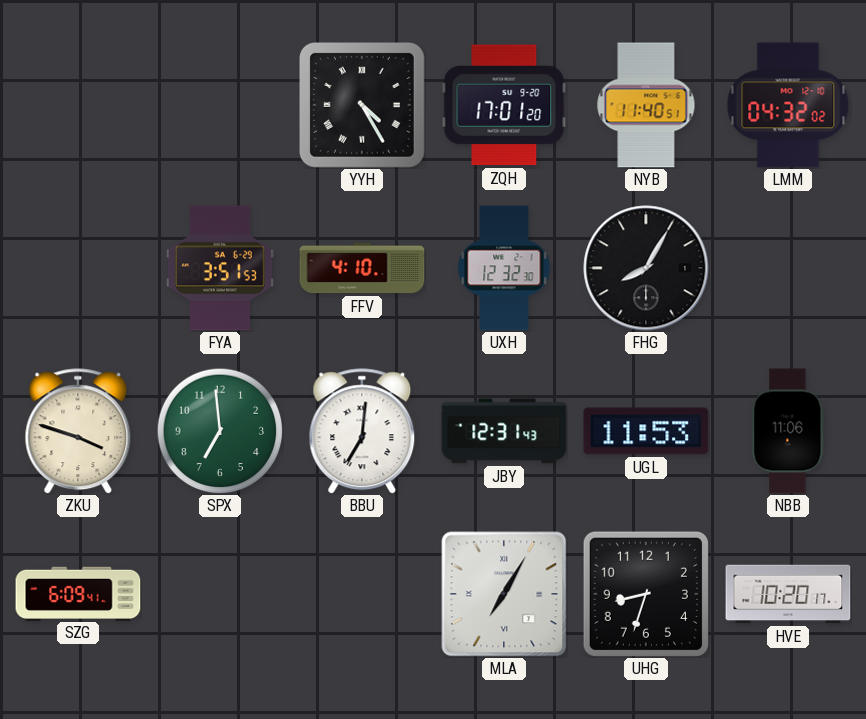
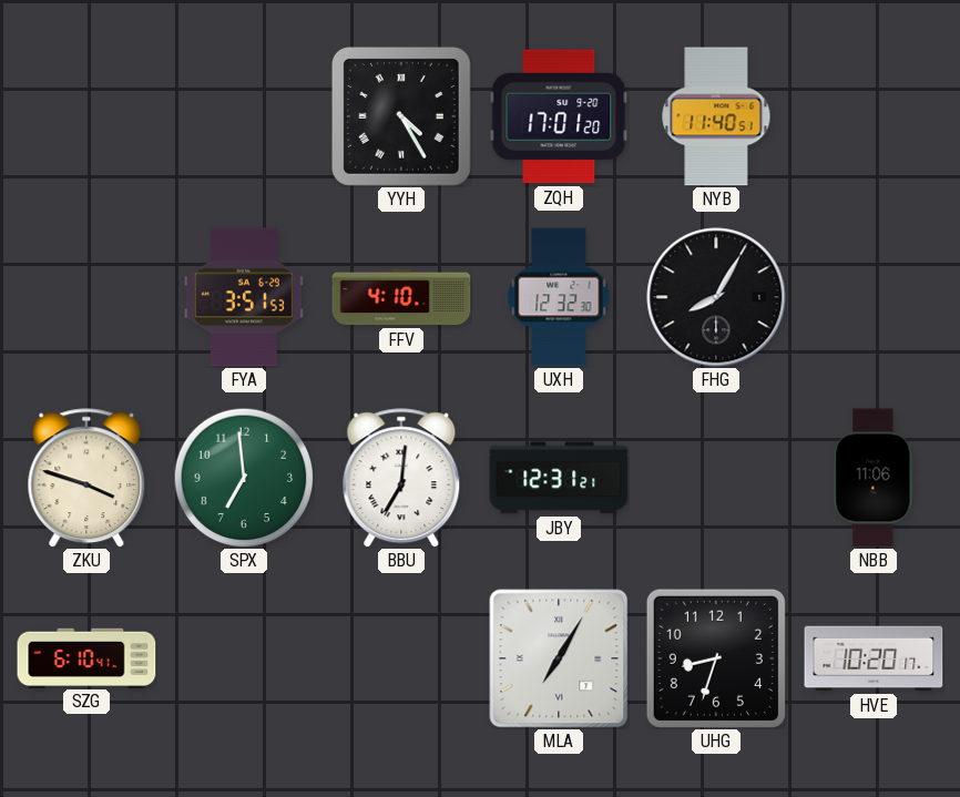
LMM: 04:32 -> none (788, 105)
JBY: 12:31:43 -> 12:31:21 (559, 478)
UGL: 11:53 -> none (646, 431)
SZG: 6:09 -> 6:10 (86, 657)
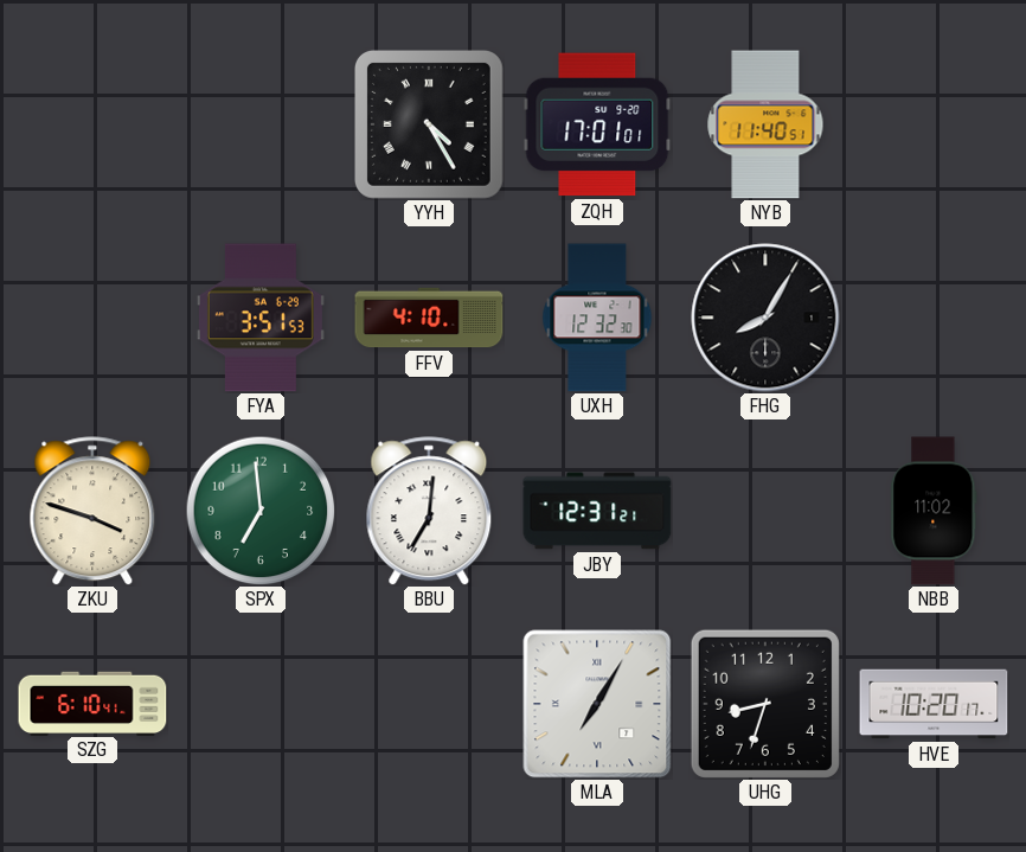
ZQH: 17:01:20 -> 17:01:01 (597, 124)
NBB: 11:06 -> 11:02 (934, 511)
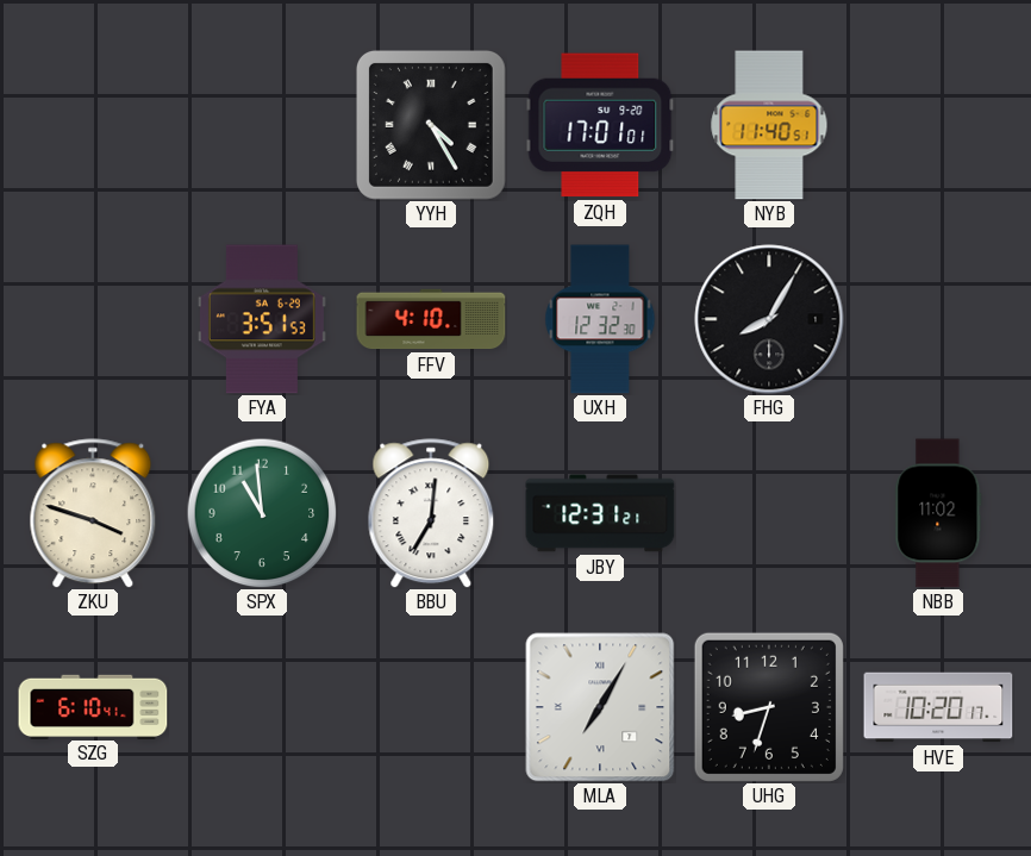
SPX: 6:59 -> 10:59 (262, 513)
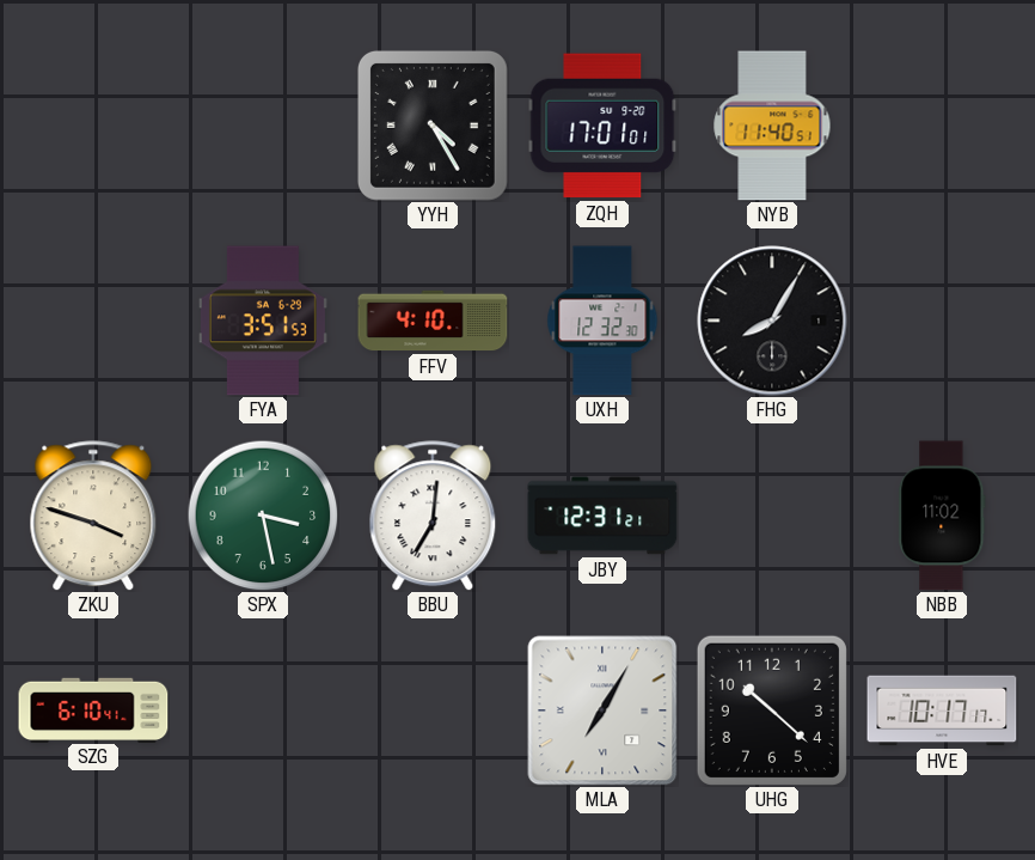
SPX: 10:59 -> 3:28 (263, 516)
UHG: 8:33 -> 10:22 (772, 710)
HVE: 10:20 -> 10:17 (942, 710)
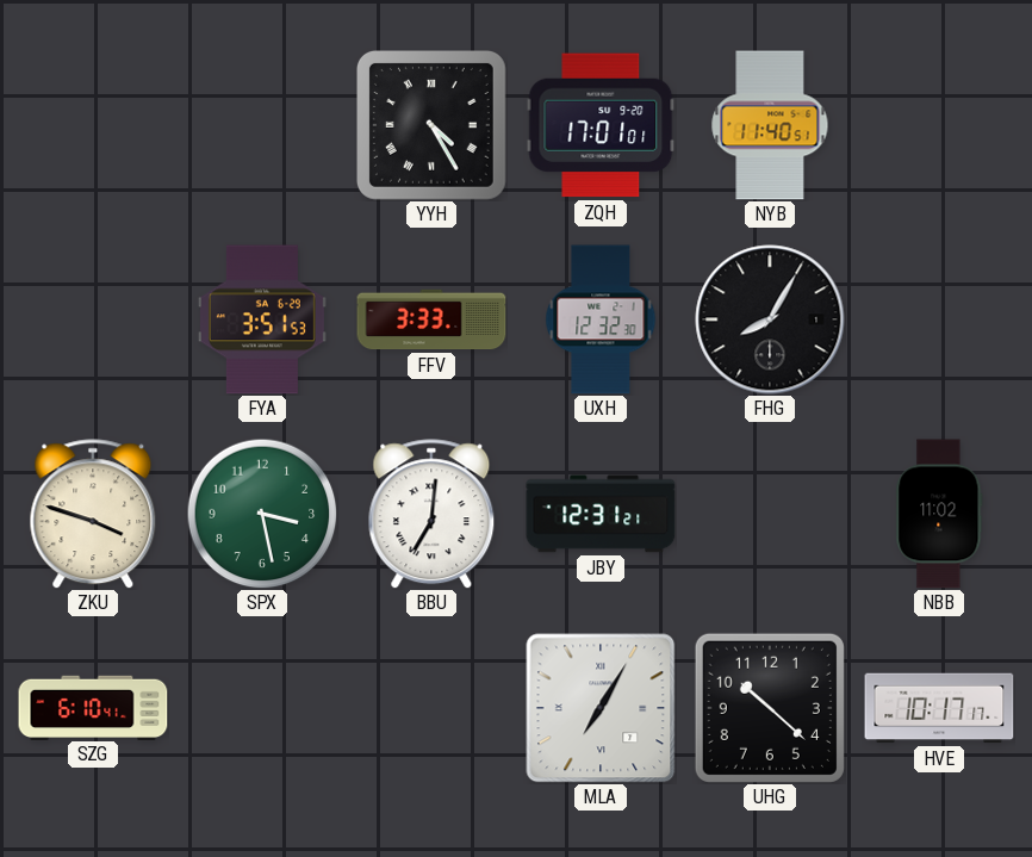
FFV: 4:10 -> 3:33 (431, 319)
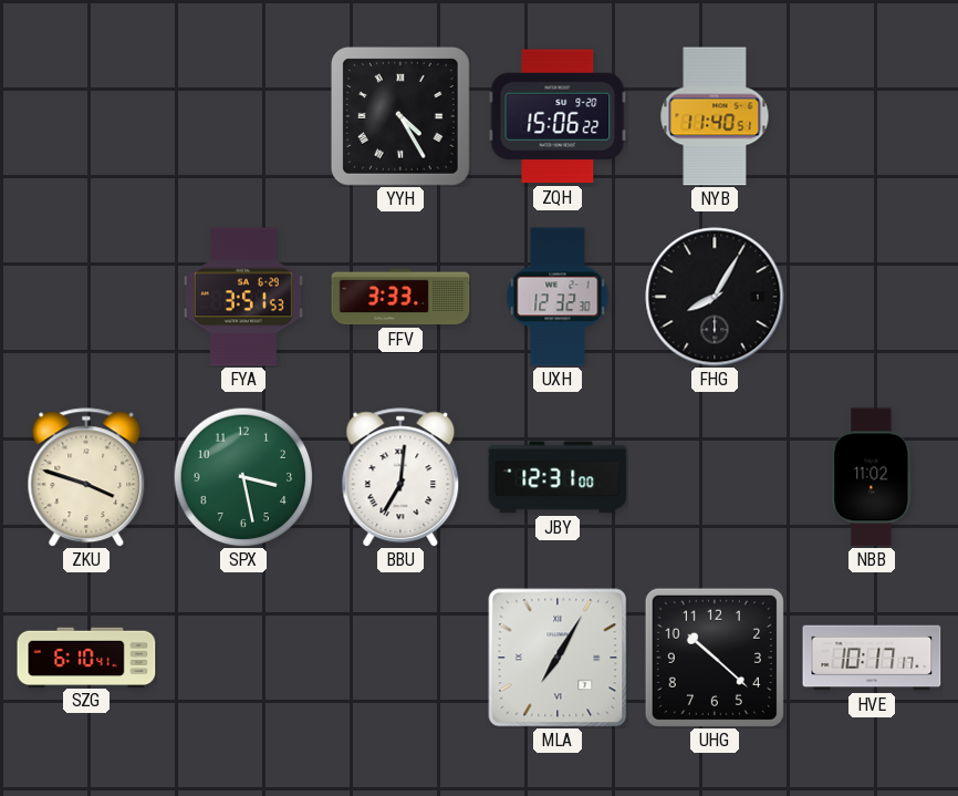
ZQH: 17:01 -> 15:06 (558, 116)
JBY: 12:31:21 -> 12:31:00 (558, 477)
